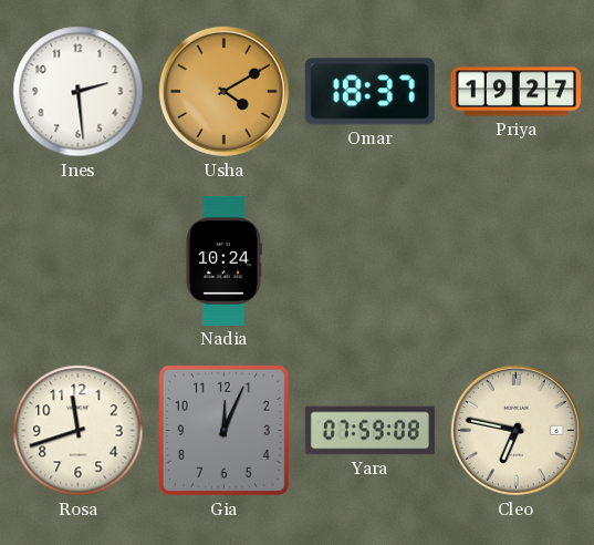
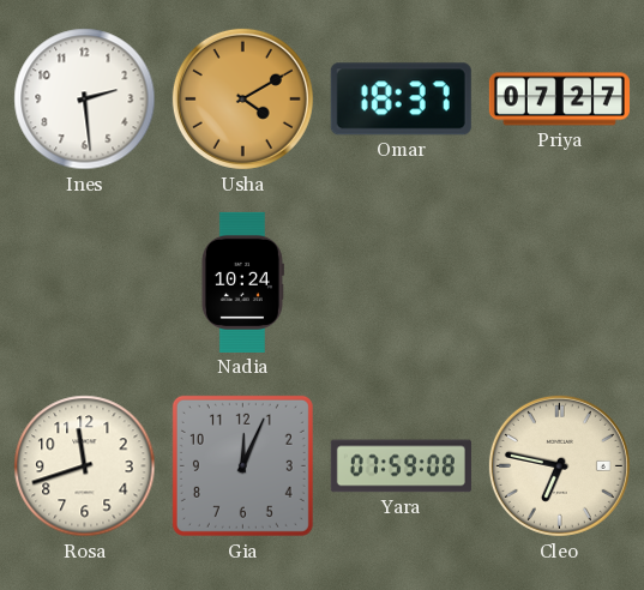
Priya: 19:27 -> 07:27 (559, 100)
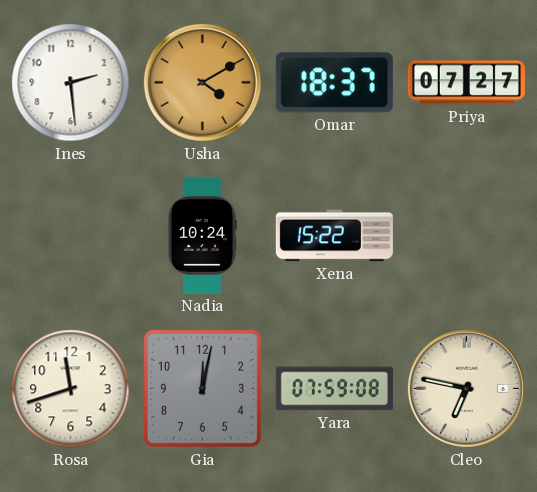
Xena: none -> 15:22 (334, 236)
Gia: 12:04 -> 12:02 (202, 388)
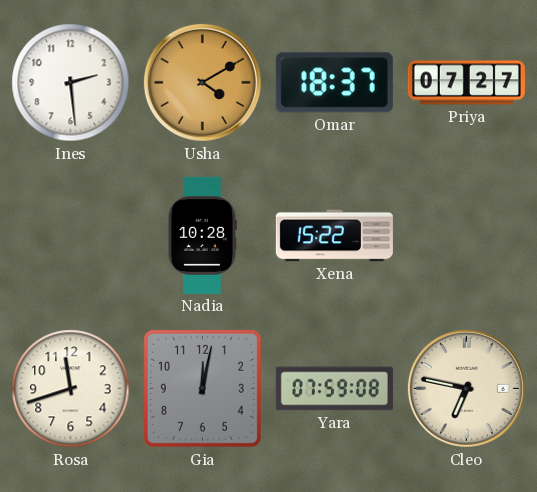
Nadia: 10:24 -> 10:28 (202, 235)
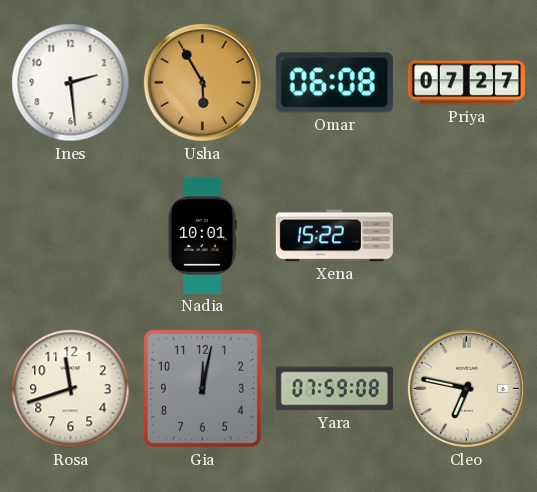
Usha: 4:10 -> 5:55 (202, 82)
Omar: 18:37 -> 06:08 (334, 83)
Nadia: 10:28 -> 10:01 (202, 235)
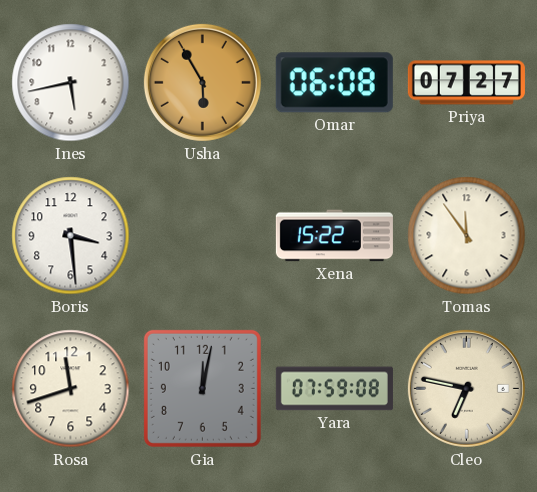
Ines: 2:29 -> 5:43 (71, 83)
Boris: none -> 3:29 (71, 236)
Nadia: 10:01 -> none (202, 235)
Tomas: none -> 11:54 (467, 236)
